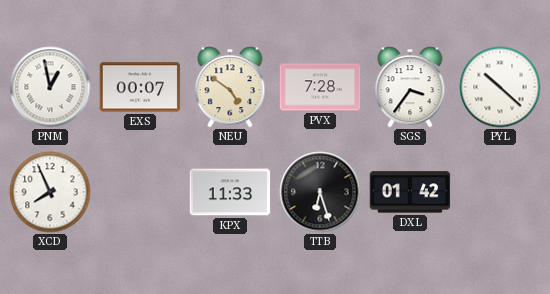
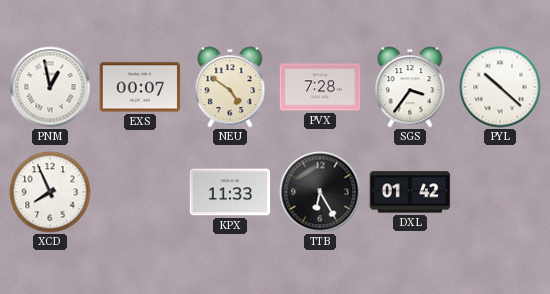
TTB: 6:27 -> 6:25 (320, 192)
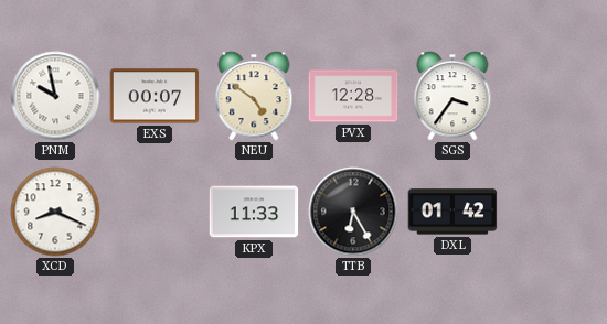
PNM: 12:58 -> 9:58 (55, 96)
PVX: 7:28 -> 12:28 (353, 96)
PYL: 10:22 -> none (500, 87)
XCD: 7:56 -> 8:19 (55, 212)
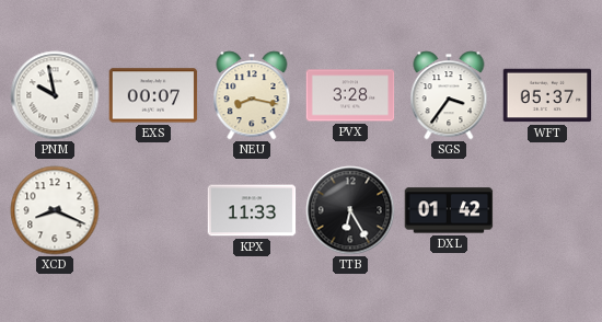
NEU: 4:51 -> 8:17 (252, 95)
PVX: 12:28 -> 3:28 (350, 95)
WFT: none -> 05:37 (547, 95)
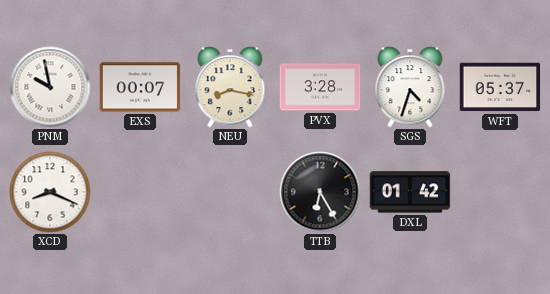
SGS: 3:36 -> 4:33 (410, 87)
KPX: 11:33 -> none (252, 210)
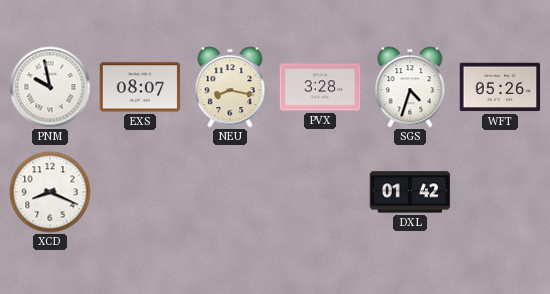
EXS: 00:07 -> 08:07 (140, 87)
WFT: 05:37 -> 05:26 (500, 87)
TTB: 6:25 -> none (320, 192)
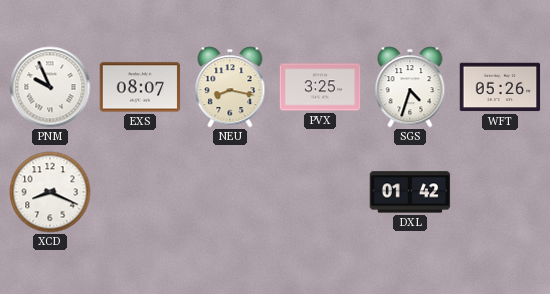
PNM: 9:58 -> 9:56 (50, 87)
PVX: 3:28 -> 3:25 (320, 87)
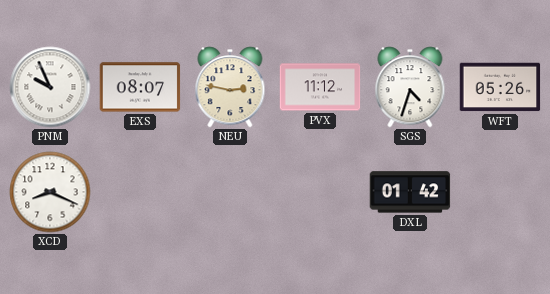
NEU: 8:17 -> 2:47 (230, 87)
PVX: 3:25 -> 11:12 (320, 87)
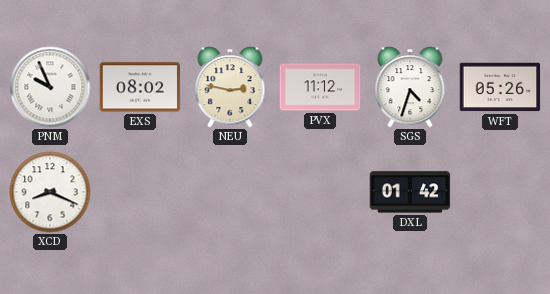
EXS: 08:07 -> 08:02 (140, 87)
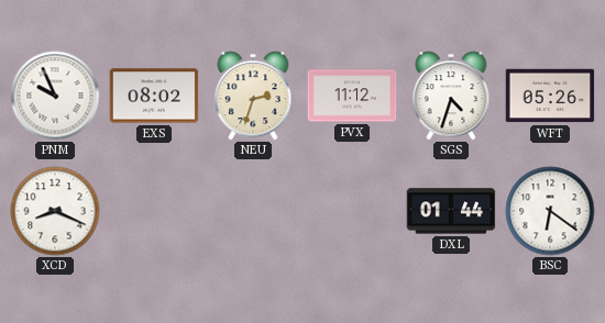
NEU: 2:47 -> 2:33 (253, 96)
DXL: 01:42 -> 01:44 (451, 211)
BSC: none -> 6:21 (550, 211)
